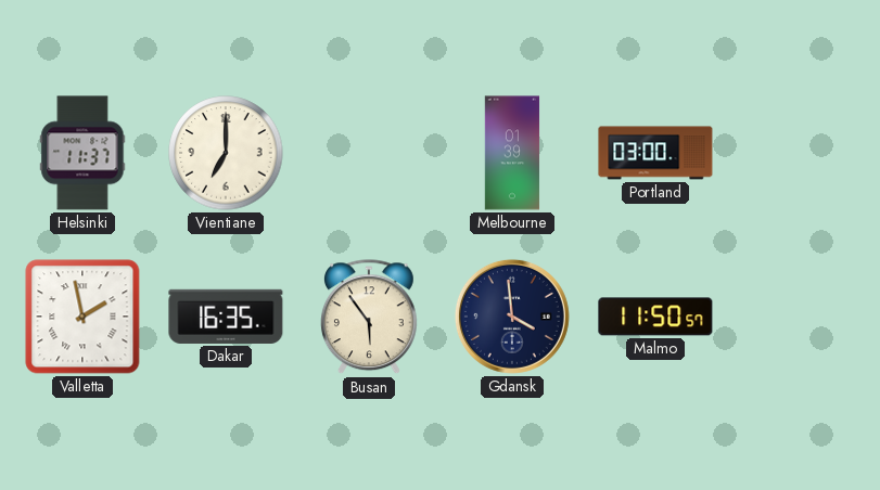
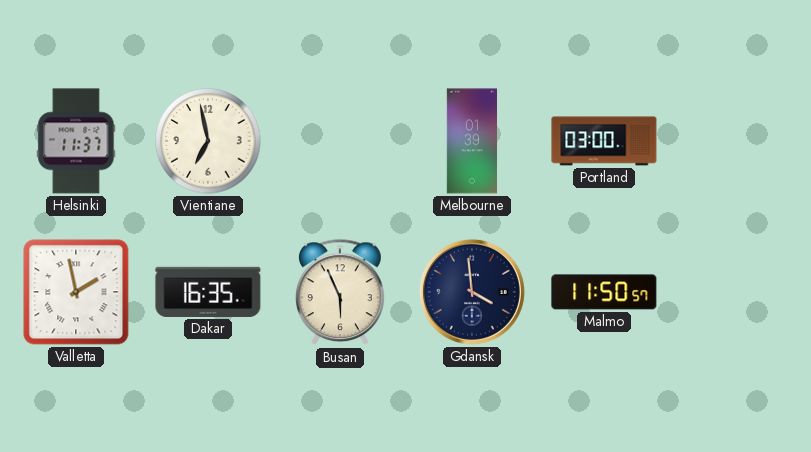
Vientiane: 7:00 -> 6:58 (208, 141)
Busan: 5:54 -> 5:56 (340, 293)
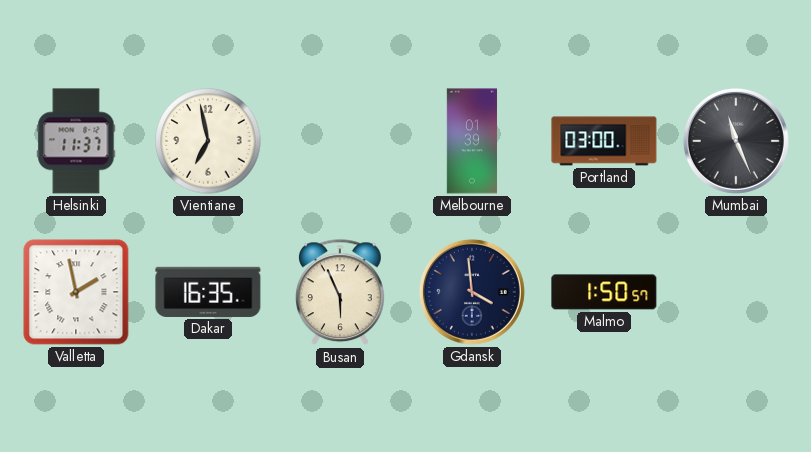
Mumbai: none -> 11:26 (736, 141)
Malmo: 11:50 -> 1:50 (604, 292)
